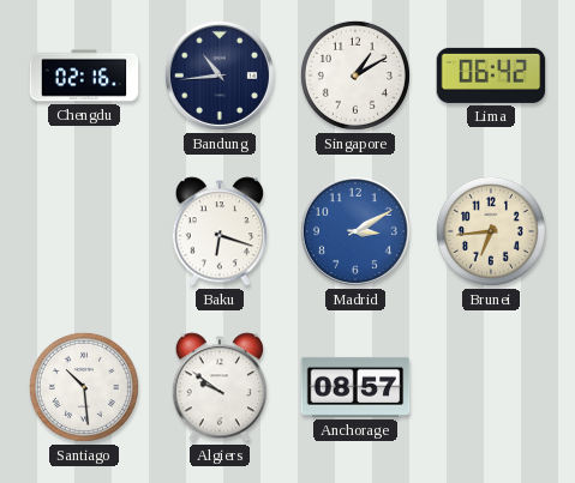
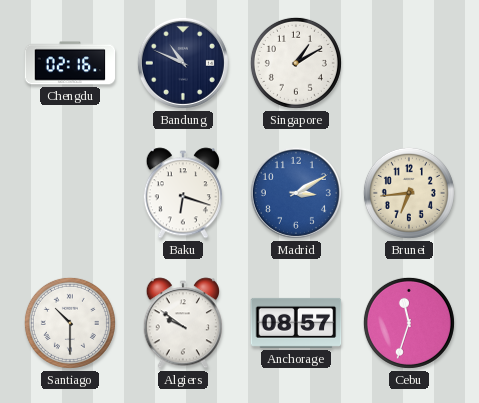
Bandung: 10:44 -> 10:49 (183, 63)
Lima: 06:42 -> none (491, 76)
Santiago: 10:29 -> 10:30 (70, 323)
Cebu: none -> 11:33 (409, 323)
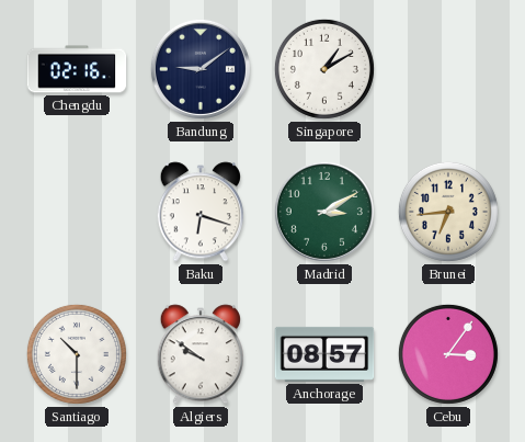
Bandung: 10:49 -> 9:09 (201, 69)
Madrid dial: blue -> green (324, 212)
Cebu: 11:33 -> 3:06 (448, 354)
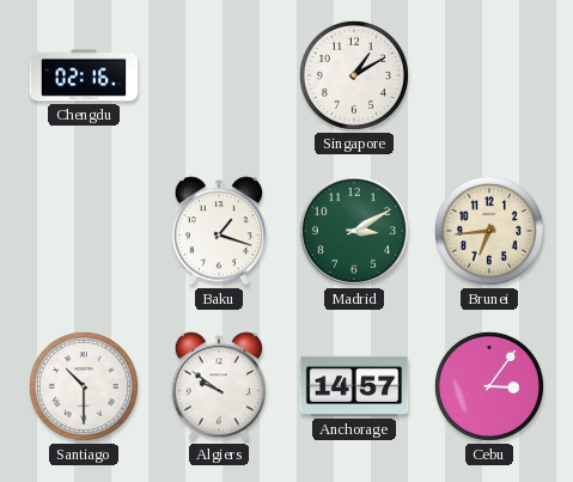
Bandung: 9:09 -> none (201, 69)
Baku: 6:18 -> 1:18 (218, 231)
Anchorage: 08:57 -> 14:57 (354, 386)
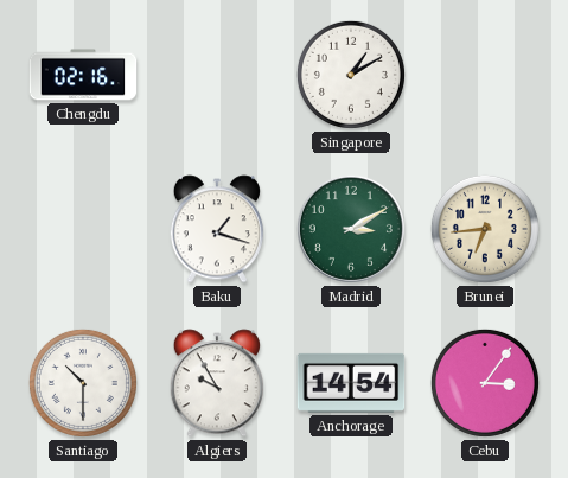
Algiers: 9:51 -> 9:55 (216, 383)
Anchorage: 14:57 -> 14:54 (351, 383)
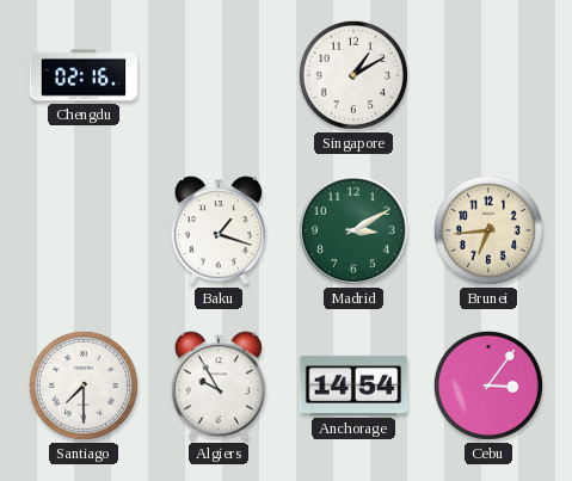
Santiago: 10:30 -> 7:30 (84, 386)
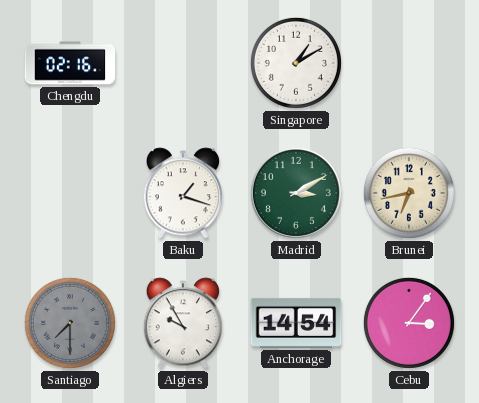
Brunei: 6:44 -> 6:43 (409, 193)
Santiago dial: white -> grey (70, 323)
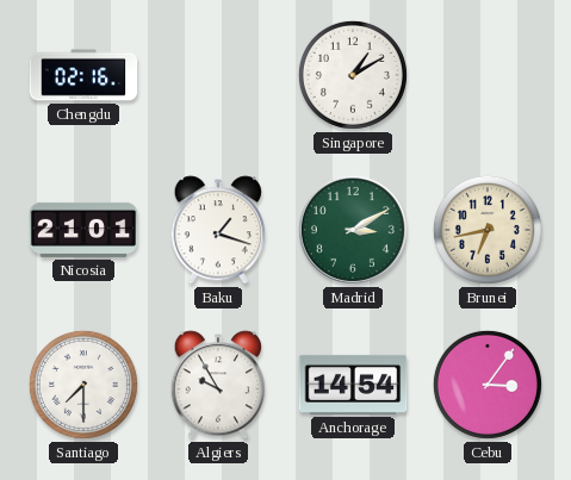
Nicosia: none -> 21:01 (83, 230)
Santiago dial: grey -> white (83, 385)
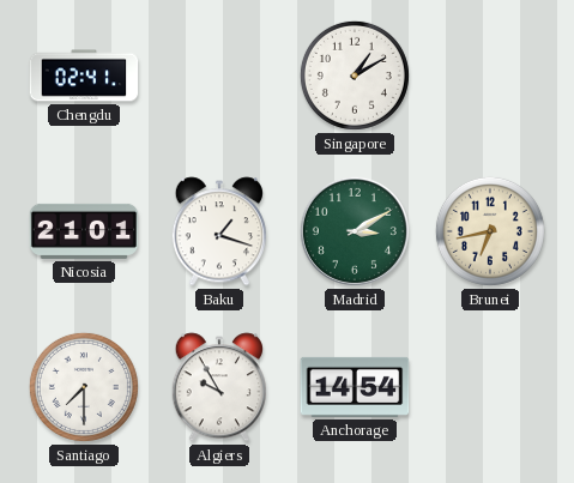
Chengdu: 02:16 -> 02:41 (84, 76)
Cebu: 3:06 -> none (488, 385)
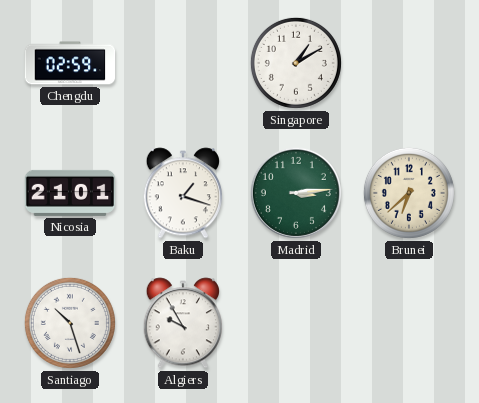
Chengdu: 02:41 -> 02:59 (70, 63)
Madrid: 3:10 -> 3:14 (296, 193)
Brunei: 6:43 -> 6:38 (409, 193)
Santiago: 7:30 -> 10:27 (70, 323)
Anchorage: 14:54 -> none (355, 387)
